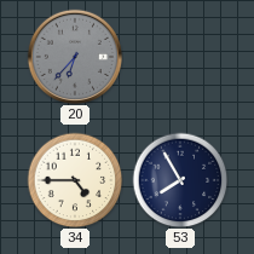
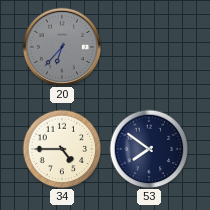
53: 7:55 -> 7:51 (149, 149)
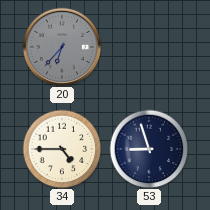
53: 7:51 -> 8:57 (149, 149)
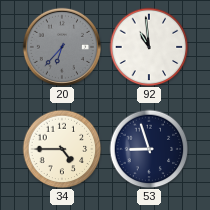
92: none -> 10:59 (149, 47)
